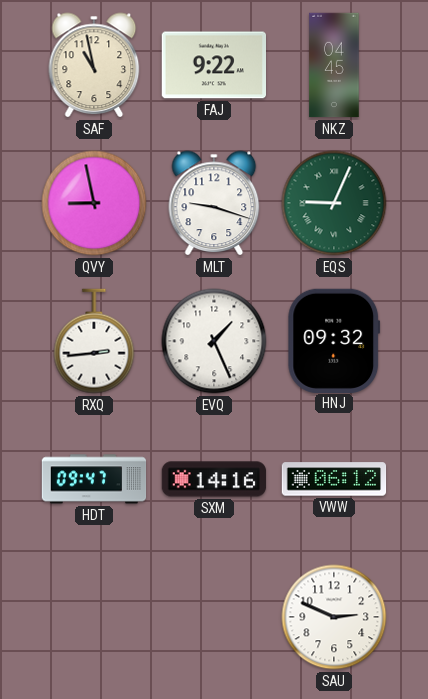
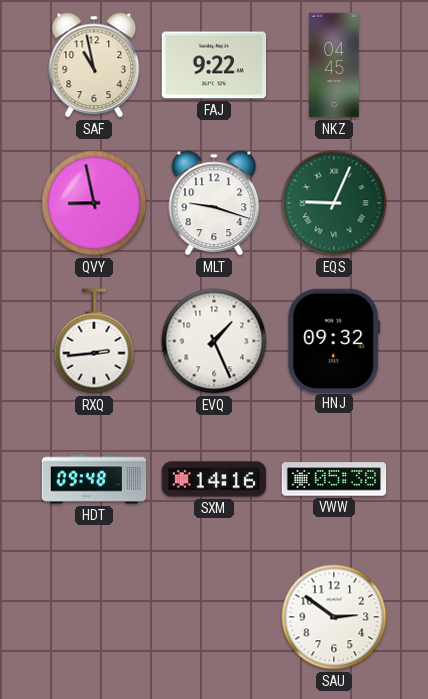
HDT: 09:47 -> 09:48 (94, 479)
VWW: 06:12 -> 05:38 (334, 479)
SAU: 2:49 -> 2:51 (334, 617)
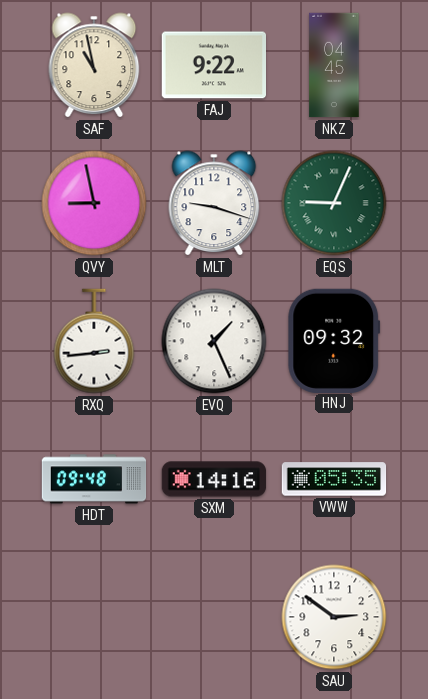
VWW: 05:38 -> 05:35 (334, 479)
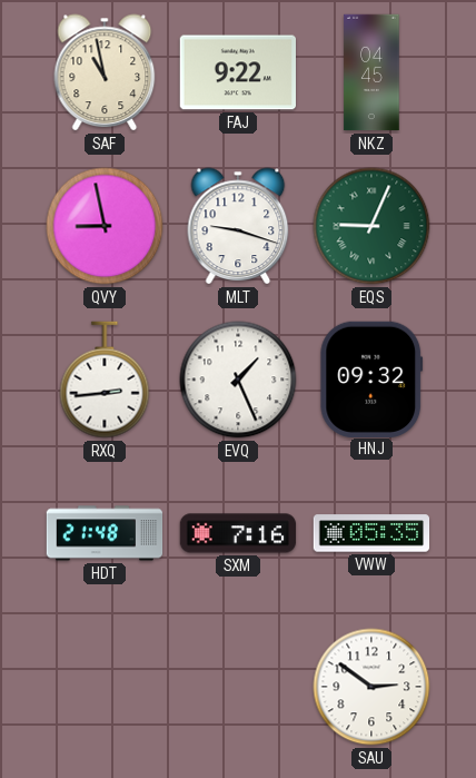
HDT: 09:48 -> 21:48 (105, 533)
SXM: 14:16 -> 7:16 (238, 533)
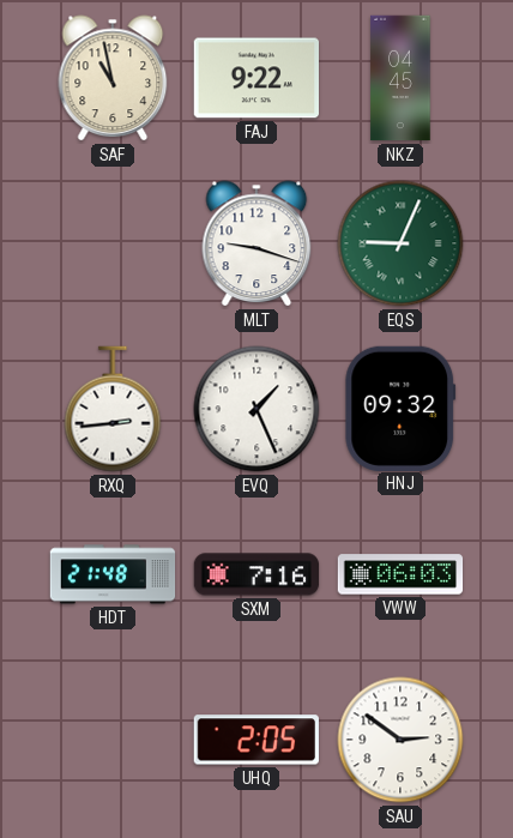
QVY: 8:58 -> none (105, 226)
VWW: 05:35 -> 06:03 (400, 574)
UHQ: none -> 2:05 (256, 740)
